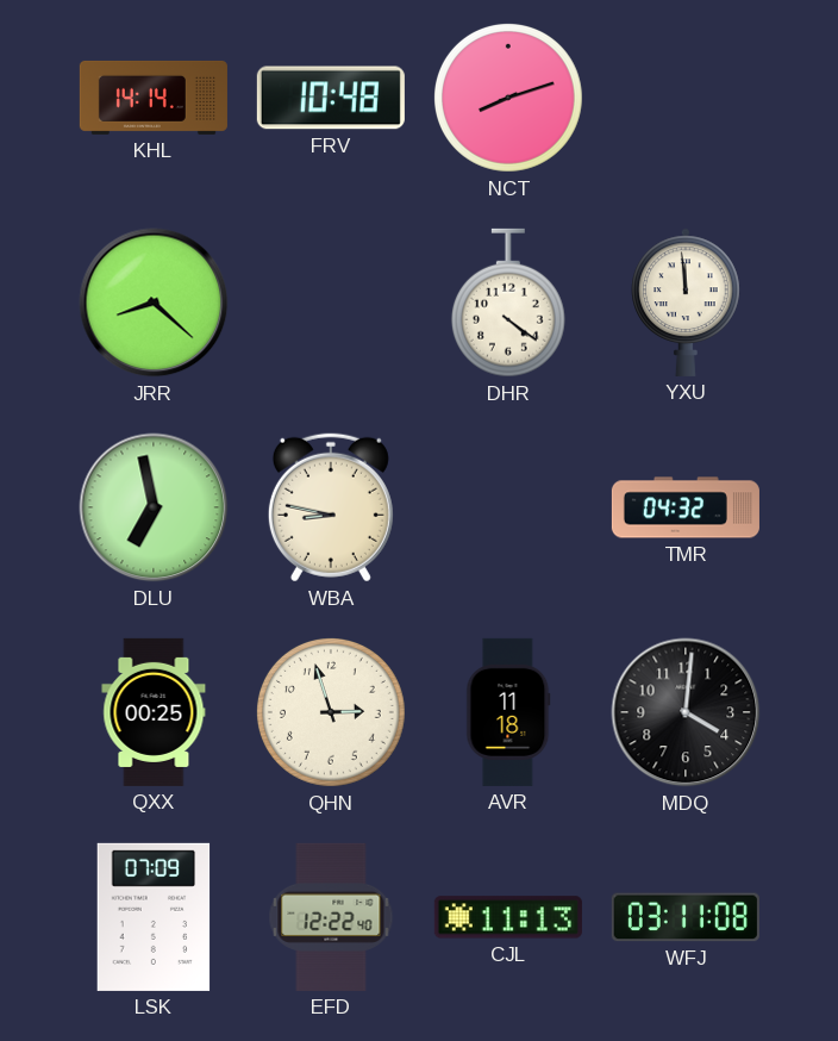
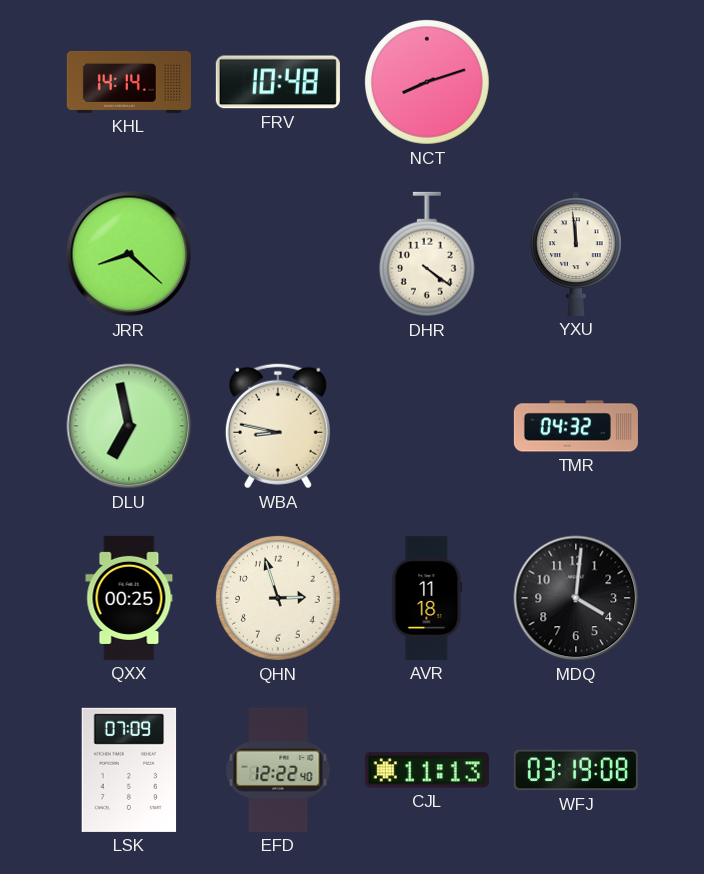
WFJ: 03:11 -> 03:19 (576, 770)
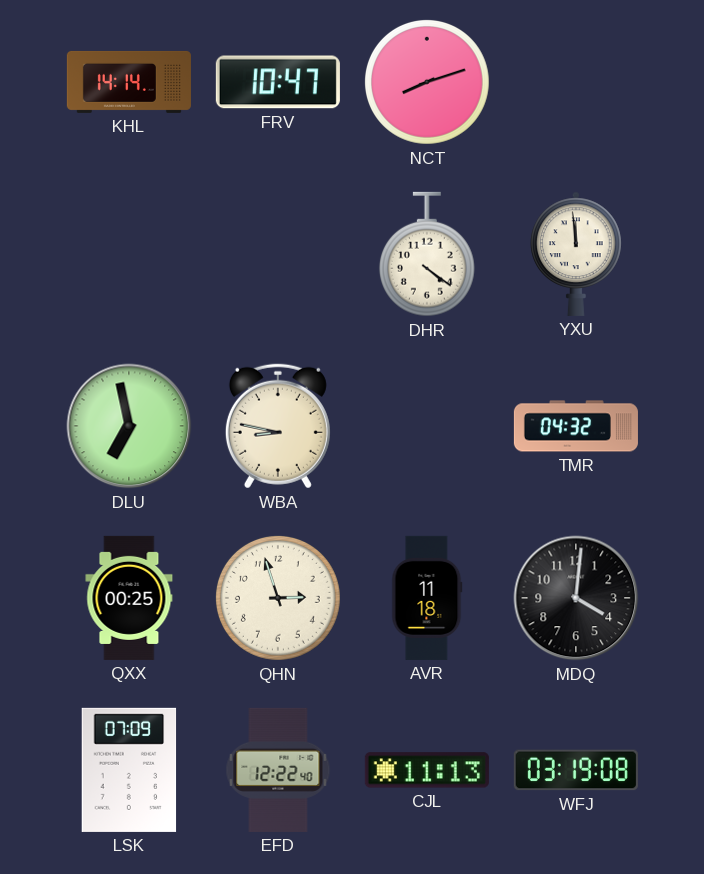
FRV: 10:48 -> 10:47 (278, 82)
JRR: 8:22 -> none (129, 254)
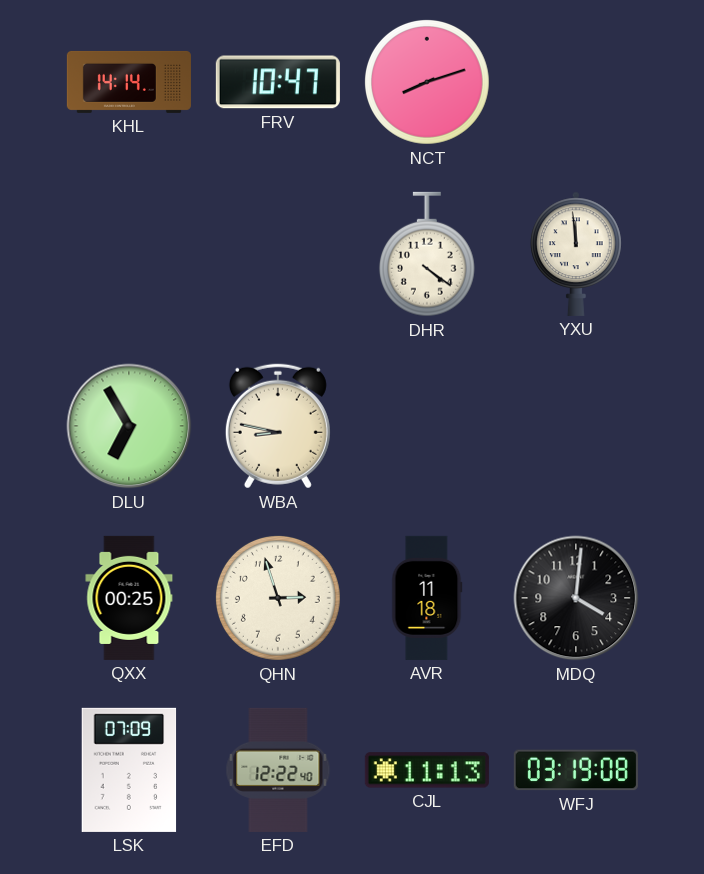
DLU: 6:58 -> 6:55 (129, 426)
TMR: 04:32 -> none (576, 426)
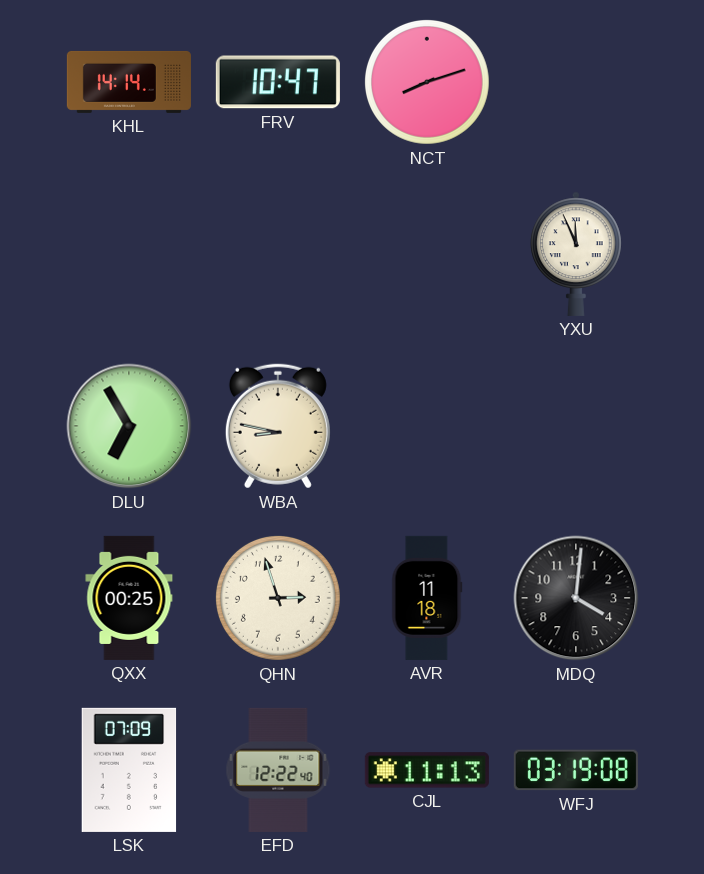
DHR: 4:21 -> none (427, 254)
YXU: 11:59 -> 11:56 (576, 254)
